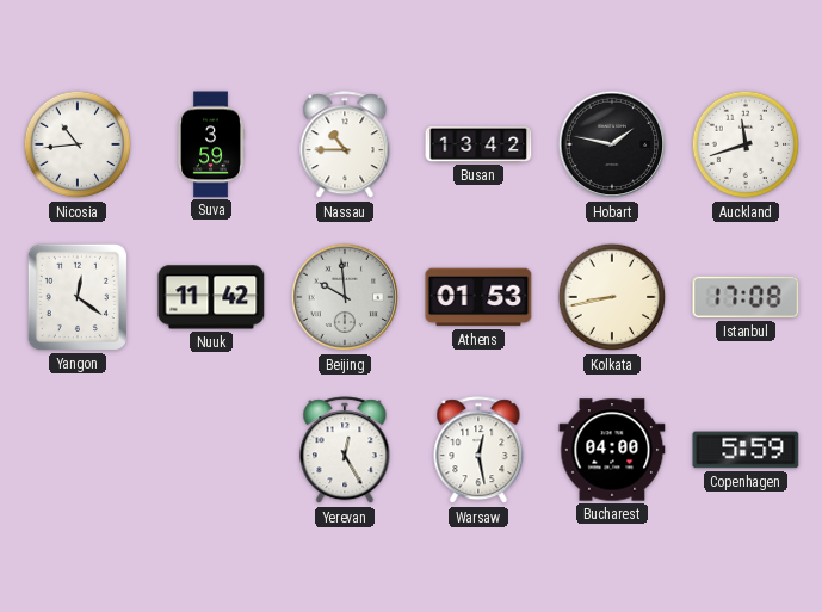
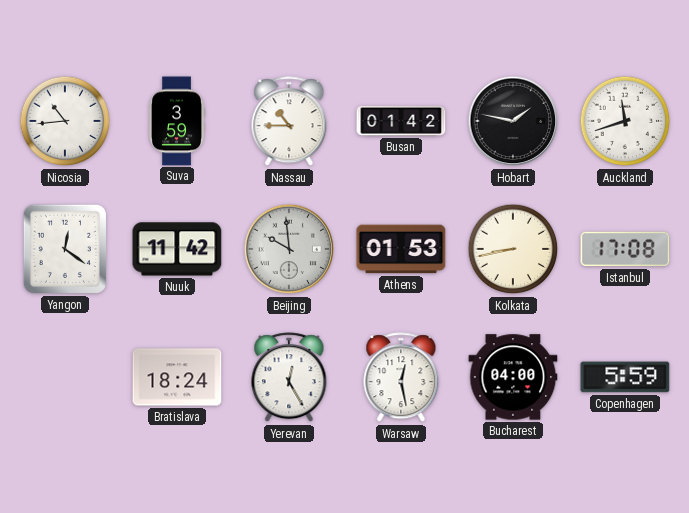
Busan: 13:42 -> 01:42 (401, 121)
Bratislava: none -> 18:24 (177, 377)
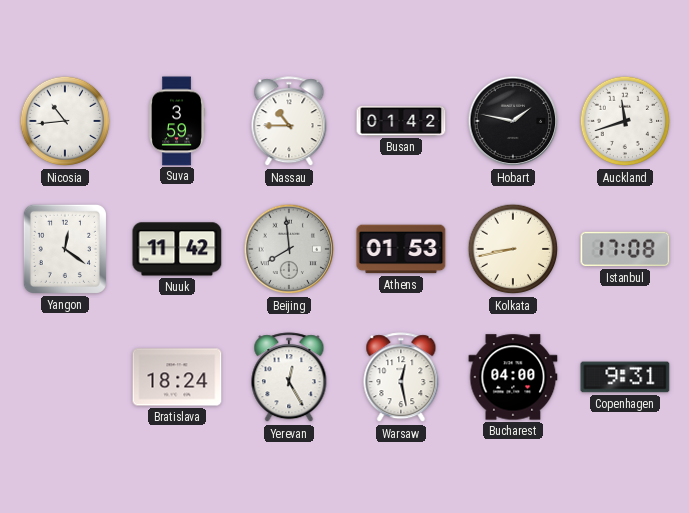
Beijing: 9:59 -> 7:59 (289, 249)
Copenhagen: 5:59 -> 9:31 (625, 377)
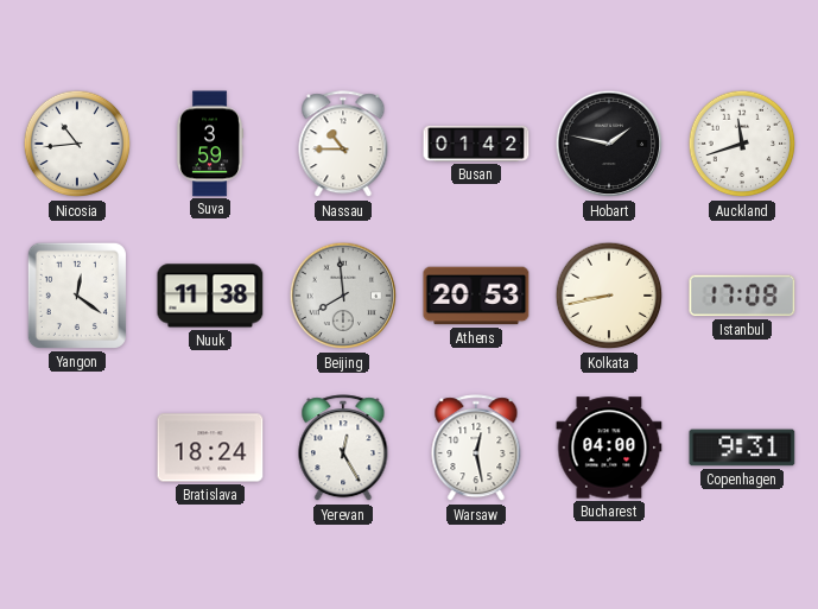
Nuuk: 11:42 -> 11:38 (210, 296)
Athens: 01:53 -> 20:53 (476, 296)
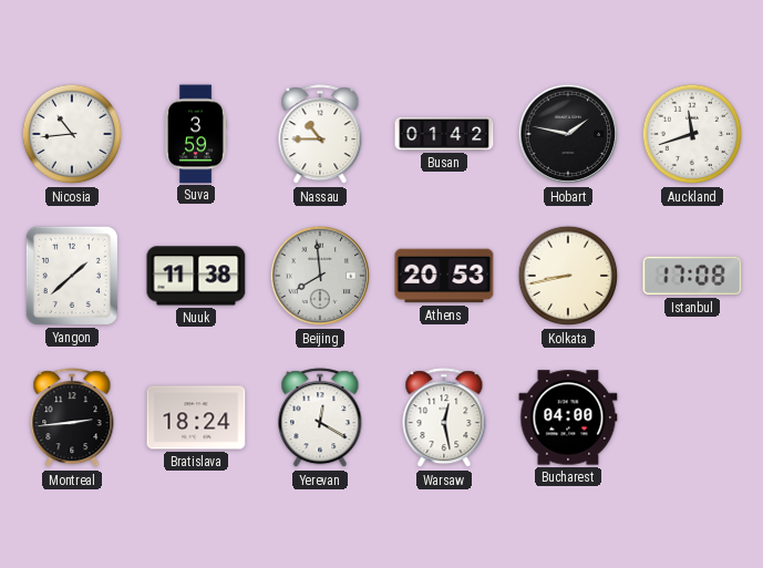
Yangon: 12:21 -> 1:38 (72, 276)
Montreal: none -> 2:44 (72, 419)
Yerevan: 12:25 -> 12:20 (320, 419)
Copenhagen: 9:31 -> none (742, 448)
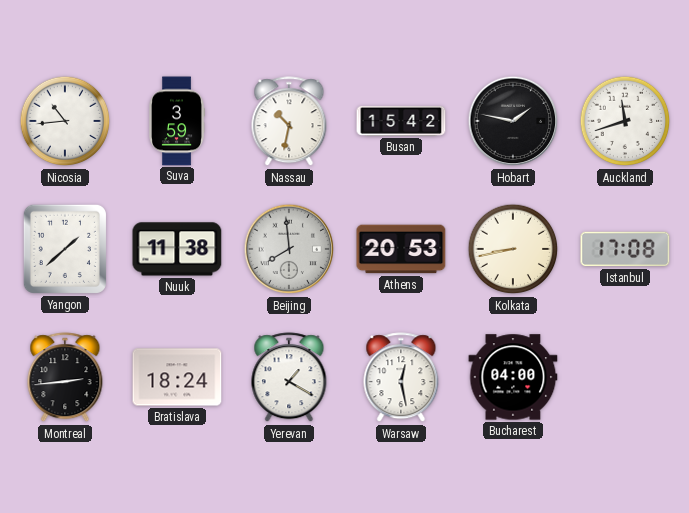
Nassau: 10:45 -> 10:32 (289, 122)
Busan: 01:42 -> 15:42 (401, 121)
Yerevan: 12:20 -> 1:20 (289, 378)
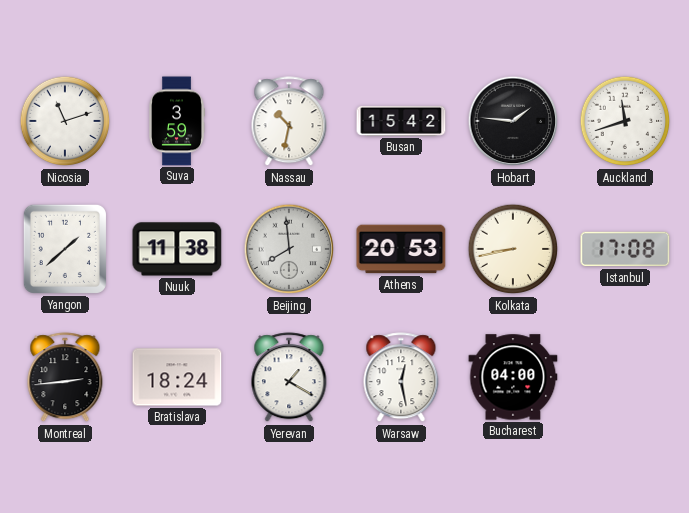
Nicosia: 10:44 -> 11:12 (65, 121)
Hobart: 1:47 -> 1:46 (513, 121)
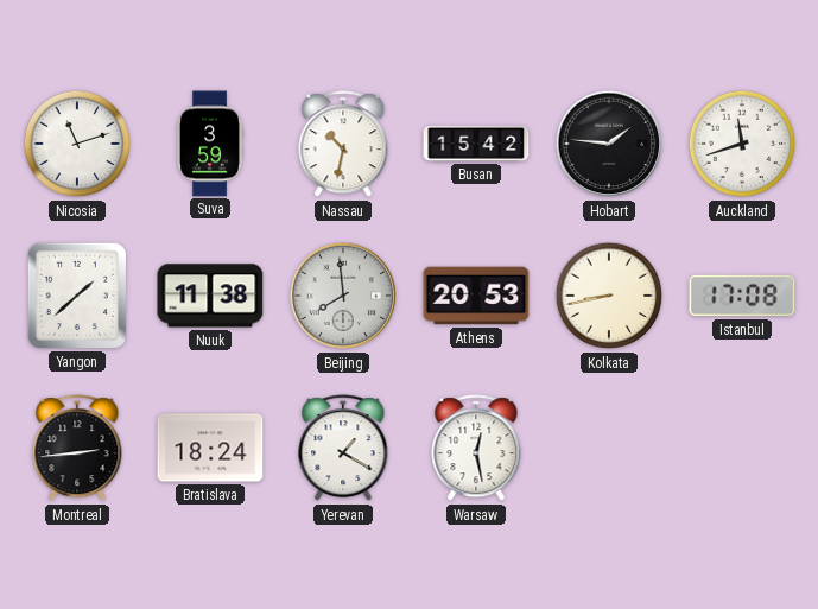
Bucharest: 04:00 -> none (513, 377)
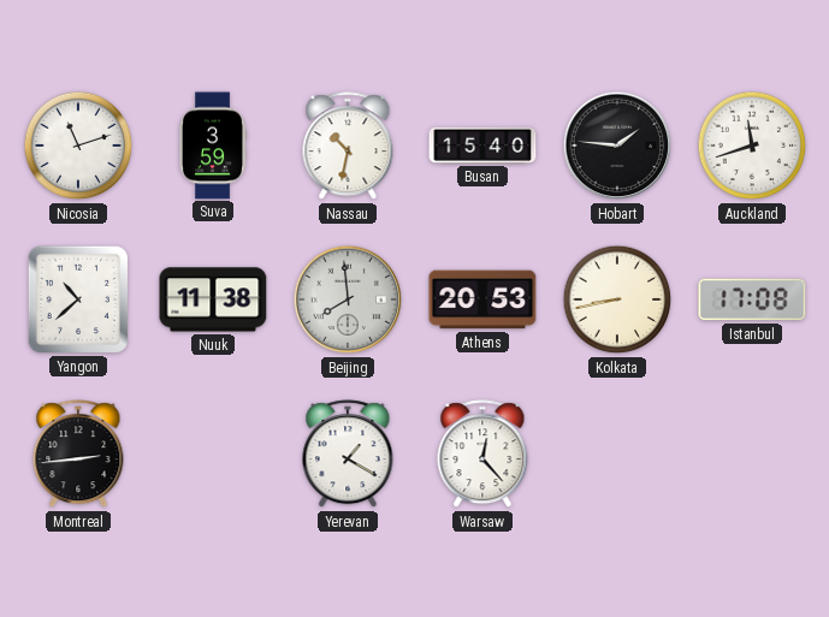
Busan: 15:42 -> 15:40 (482, 146)
Yangon: 1:38 -> 10:38 (78, 299)
Bratislava: 18:24 -> none (210, 448)
Warsaw: 12:28 -> 12:23 (482, 455)
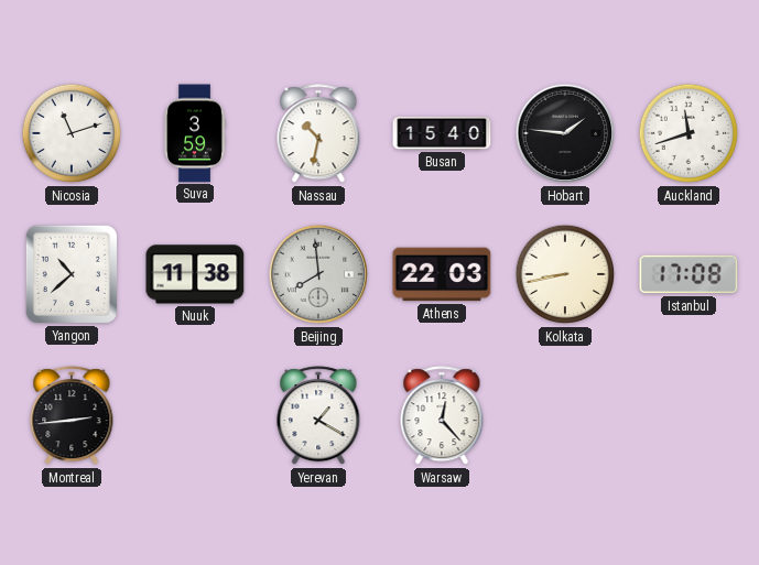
Athens: 20:53 -> 22:03 (442, 274)
